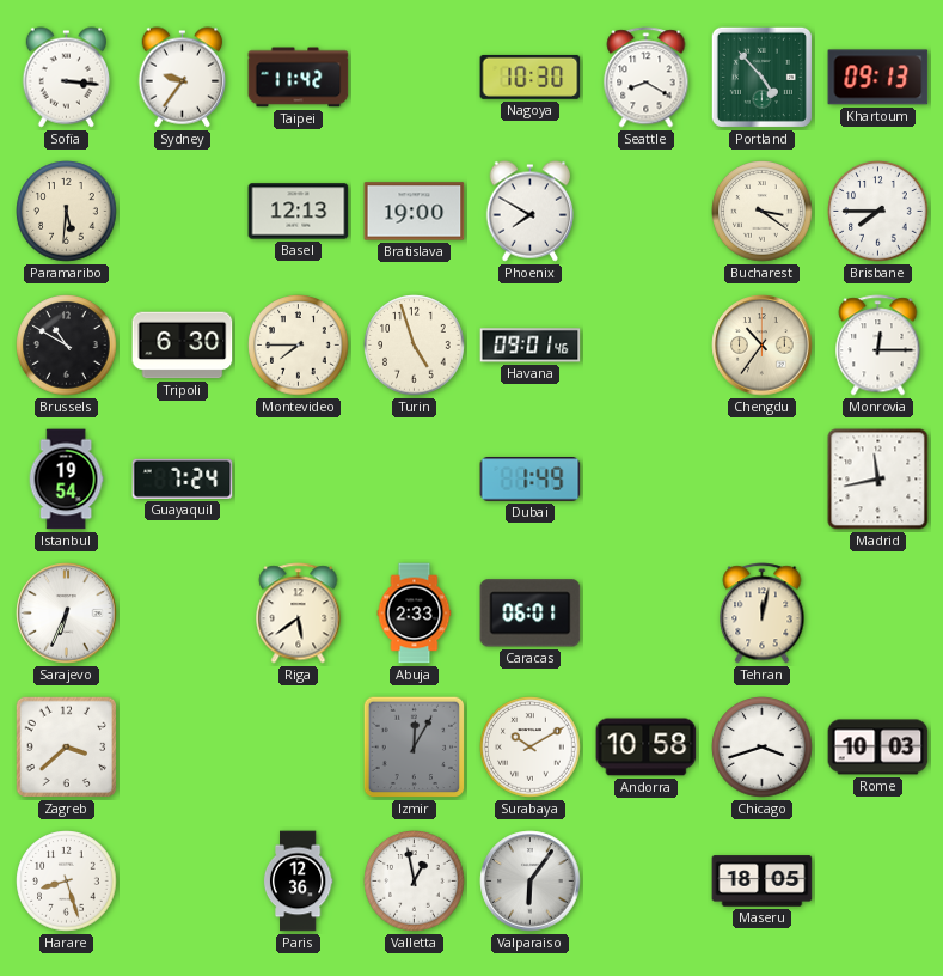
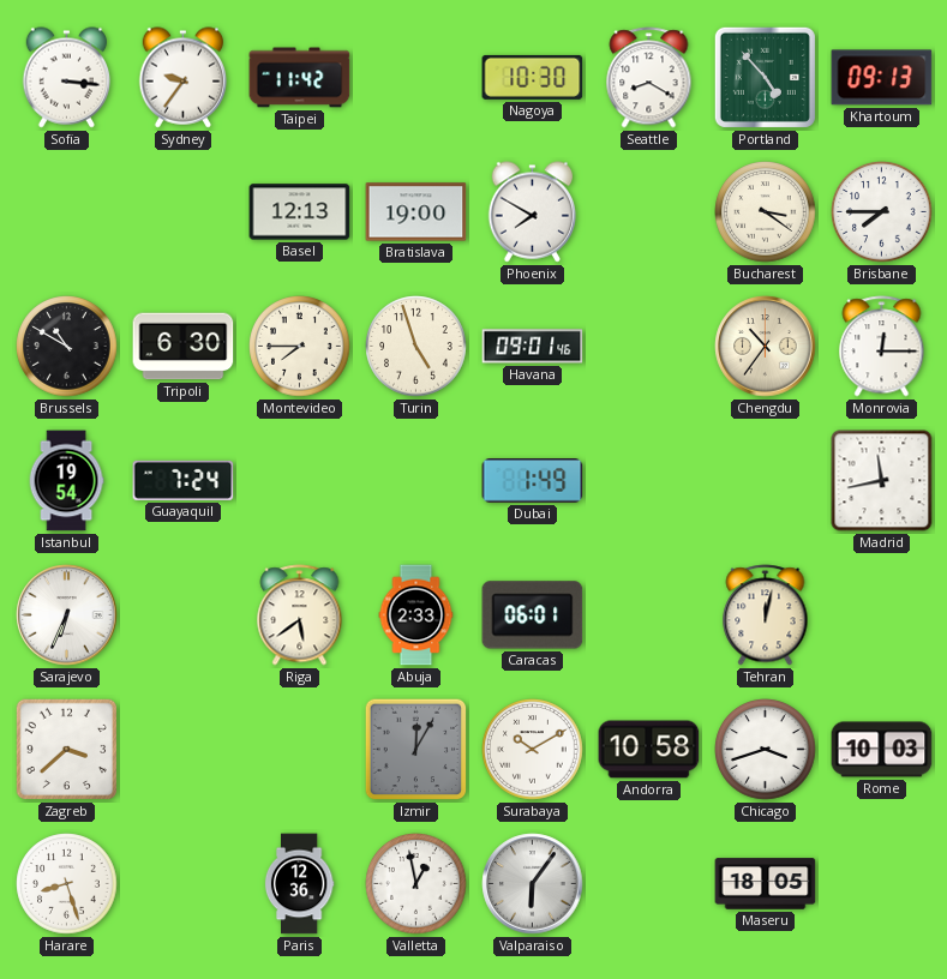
Paramaribo: 5:31 -> none (67, 212)
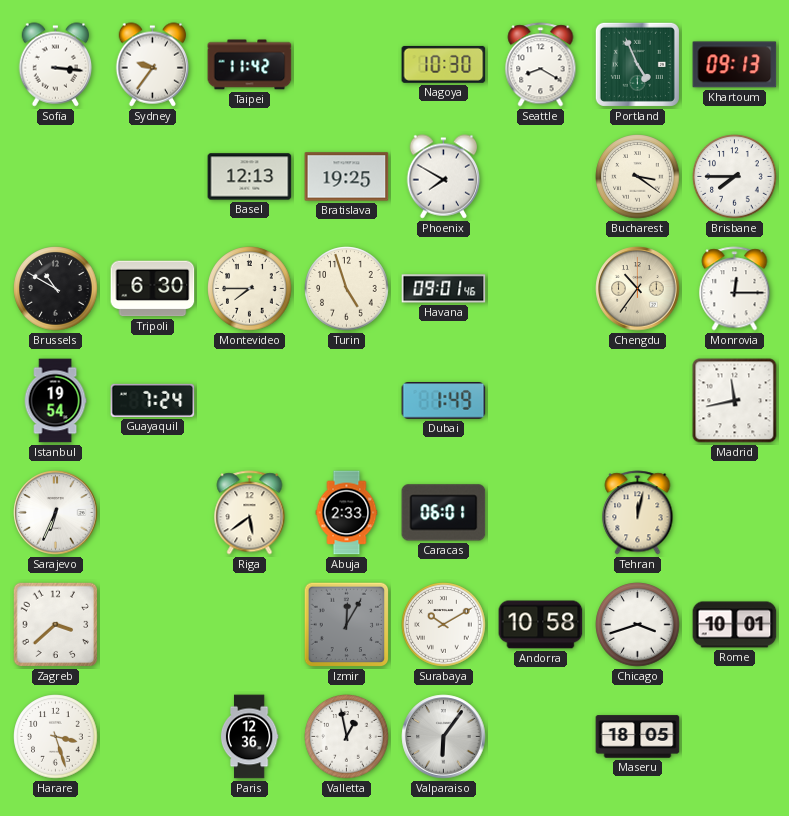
Portland: 4:53 -> 4:56 (637, 64)
Bratislava: 19:00 -> 19:25 (347, 177)
Rome: 10:03 -> 10:01 (735, 625)
Harare: 8:27 -> 3:27 (56, 737)
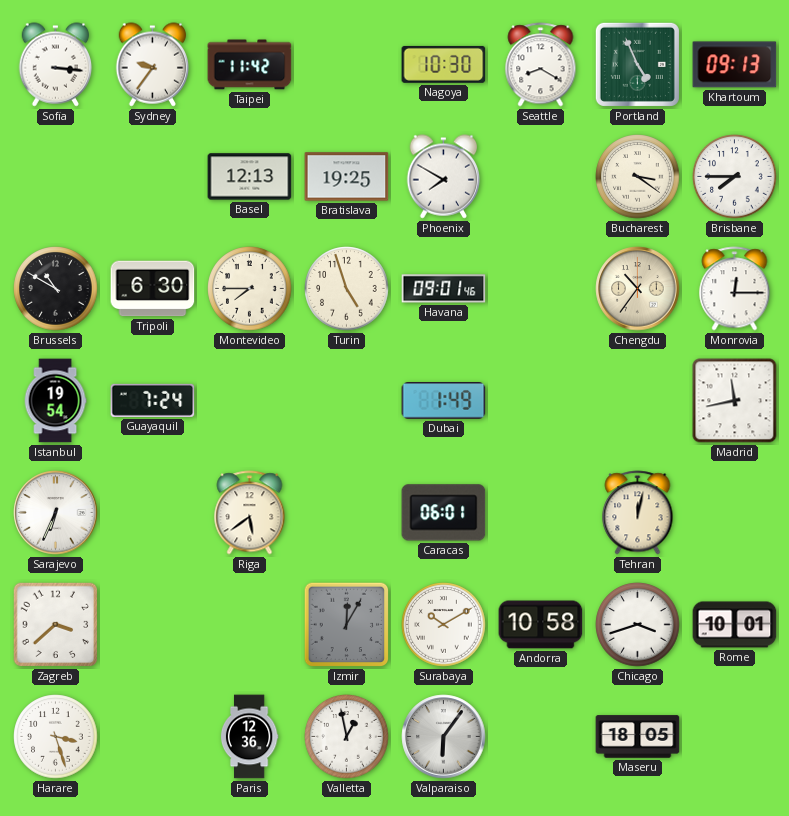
Abuja: 2:33 -> none (347, 513)
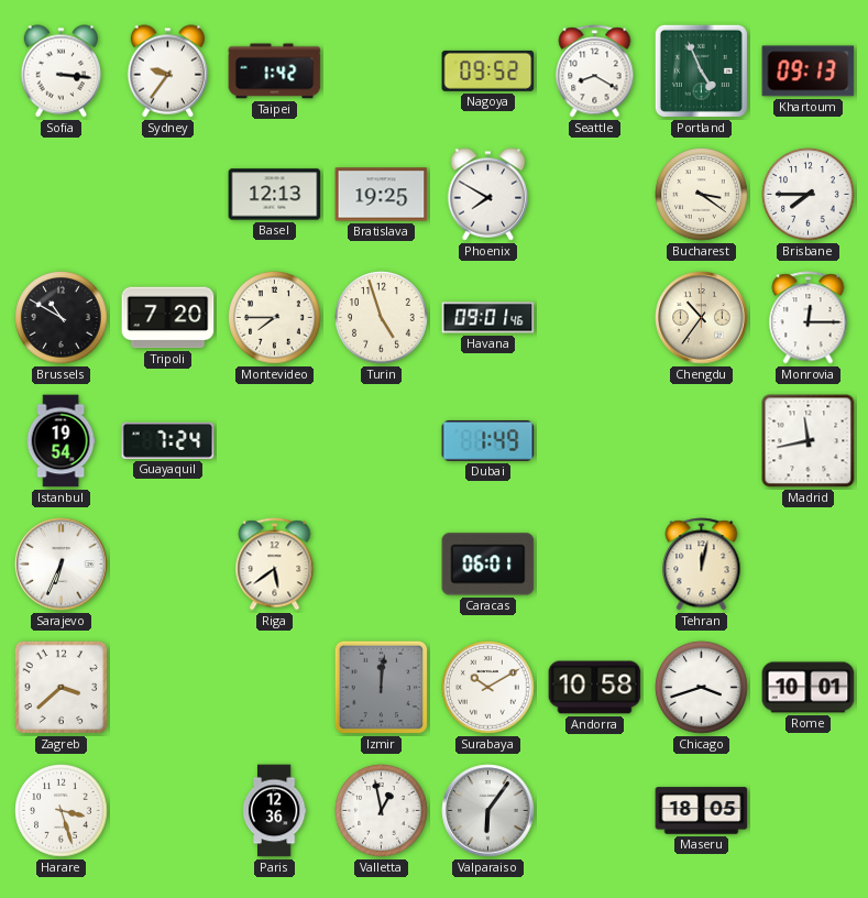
Taipei: 11:42 -> 1:42 (275, 72)
Nagoya: 10:30 -> 09:52 (488, 70)
Tripoli: 6:30 -> 7:20 (168, 318)
Izmir: 12:05 -> 12:01 (382, 688)
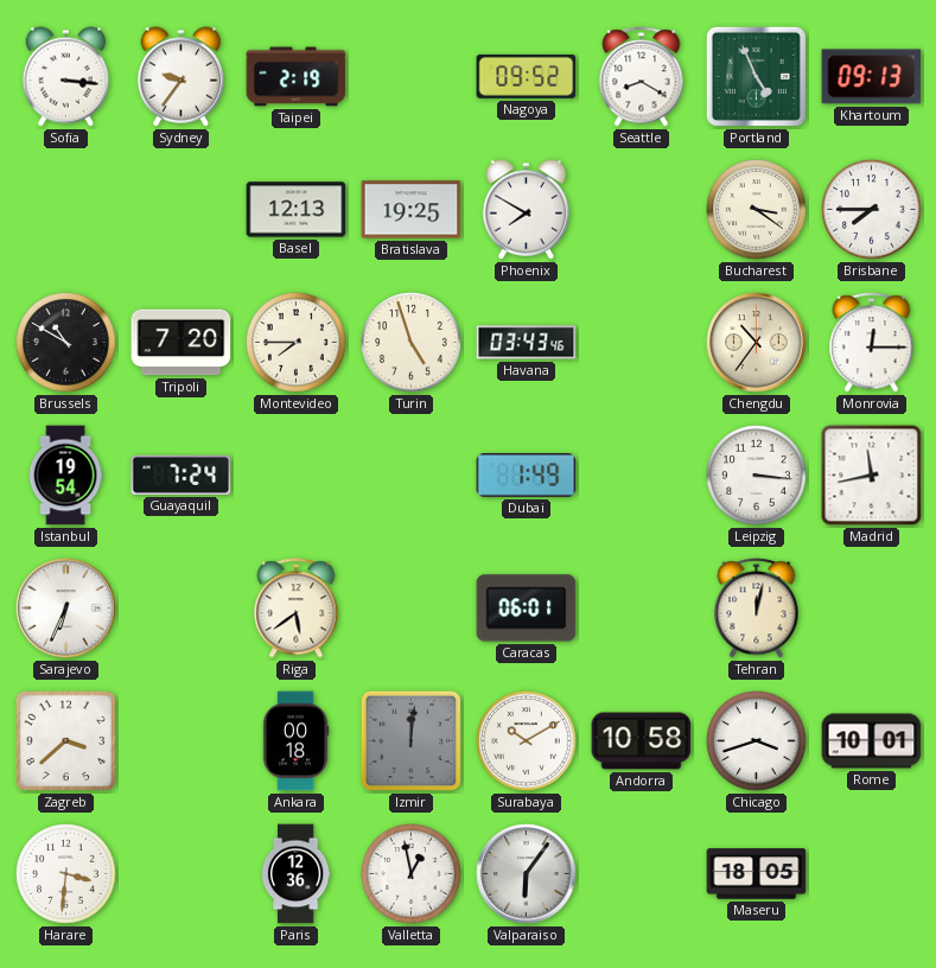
Taipei: 1:42 -> 2:19 (297, 77)
Havana: 09:01 -> 03:43 (527, 343)
Leipzig: none -> 3:16 (757, 476)
Ankara: none -> 00:18 (295, 741)
Harare: 3:27 -> 3:31 (66, 874)
